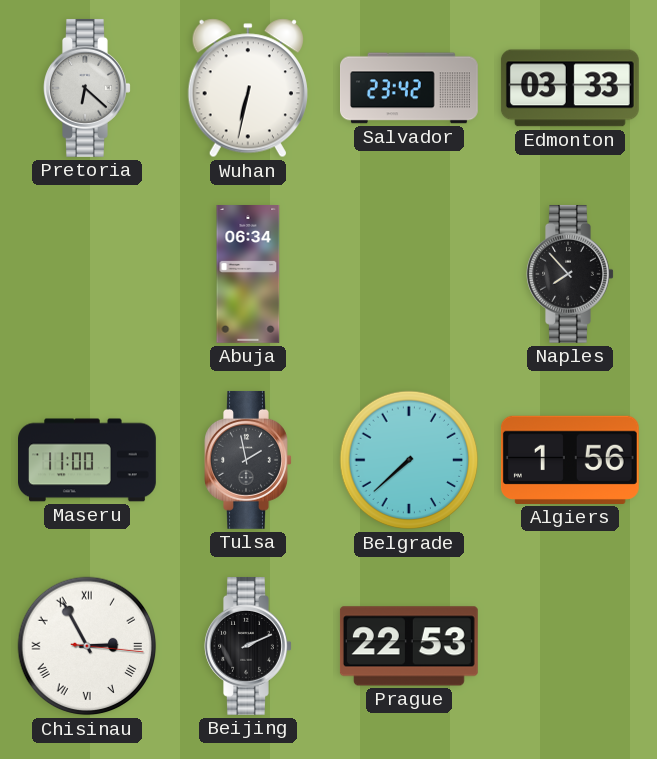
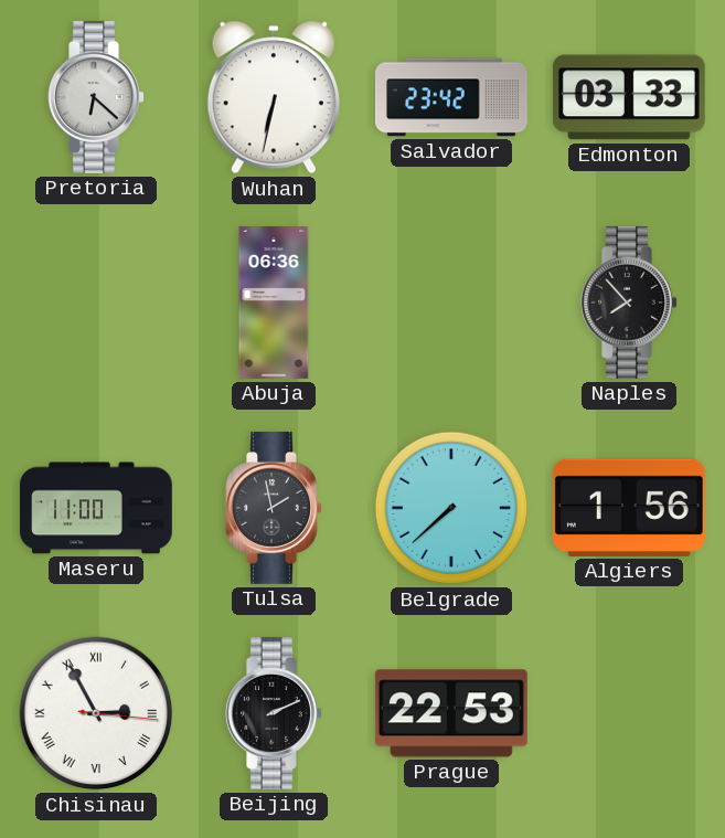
Abuja: 06:34 -> 06:36 (274, 304)
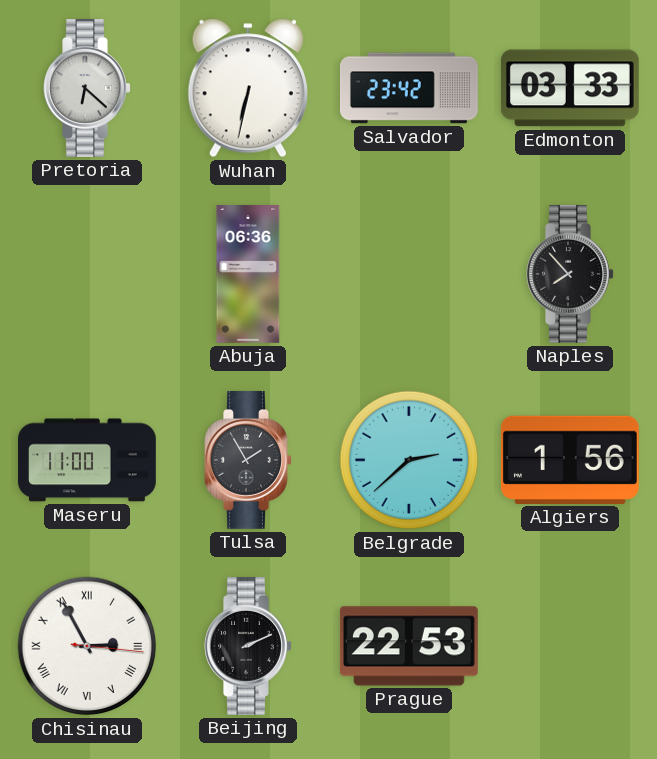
Tulsa: 1:58 -> 1:55 (248, 460)
Belgrade: 7:38 -> 2:38 (409, 460)
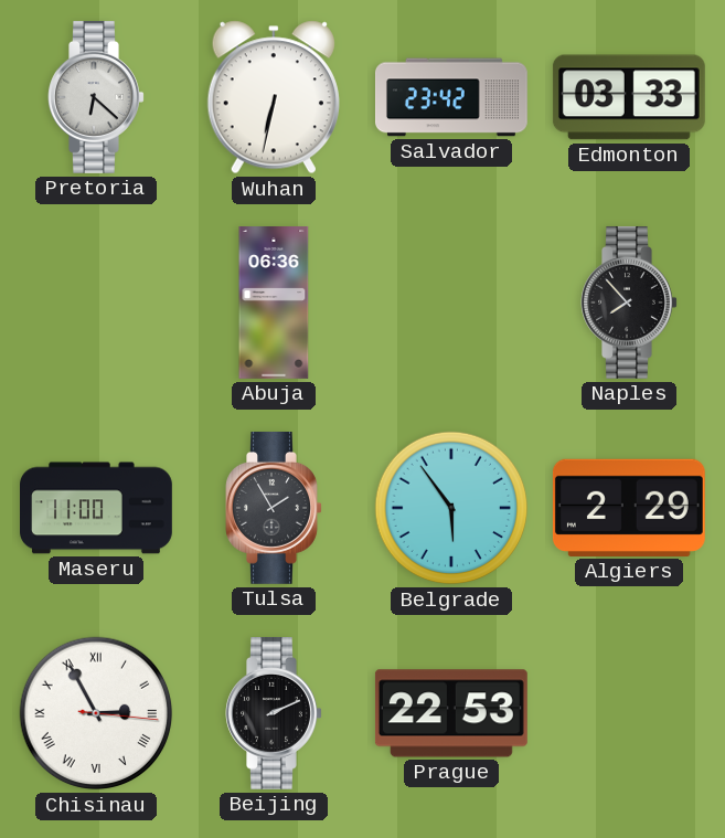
Belgrade: 2:38 -> 5:54 (451, 508)
Algiers: 1:56 -> 2:29 (629, 508)
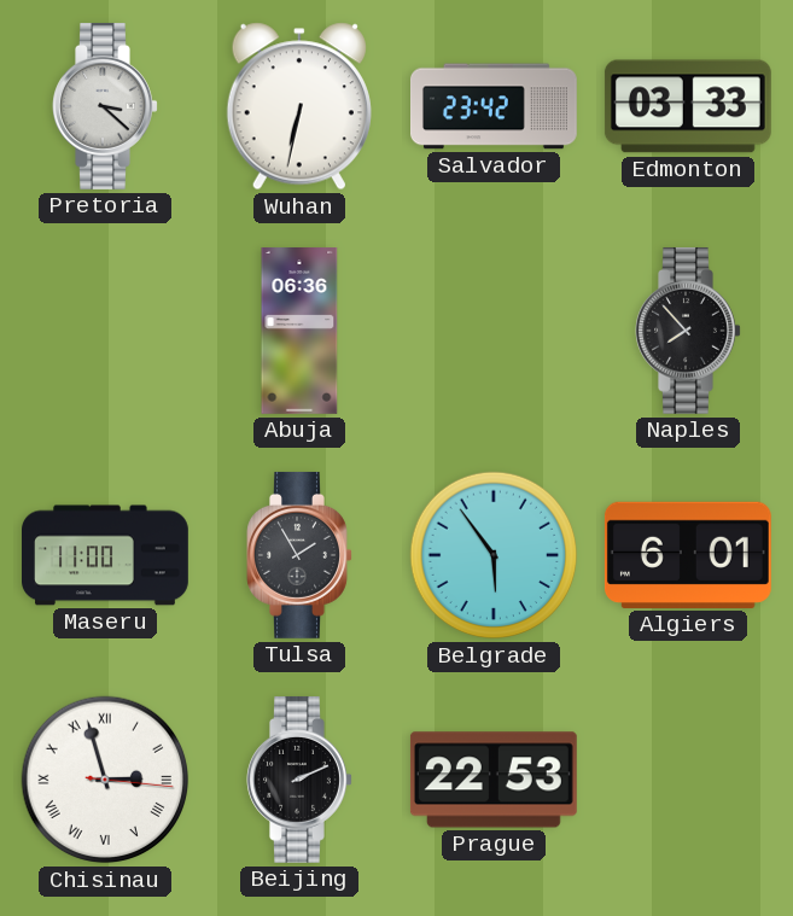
Pretoria: 6:22 -> 3:22 (105, 106)
Algiers: 2:29 -> 6:01 (688, 555)
Chisinau: 2:55 -> 2:57 (105, 780)
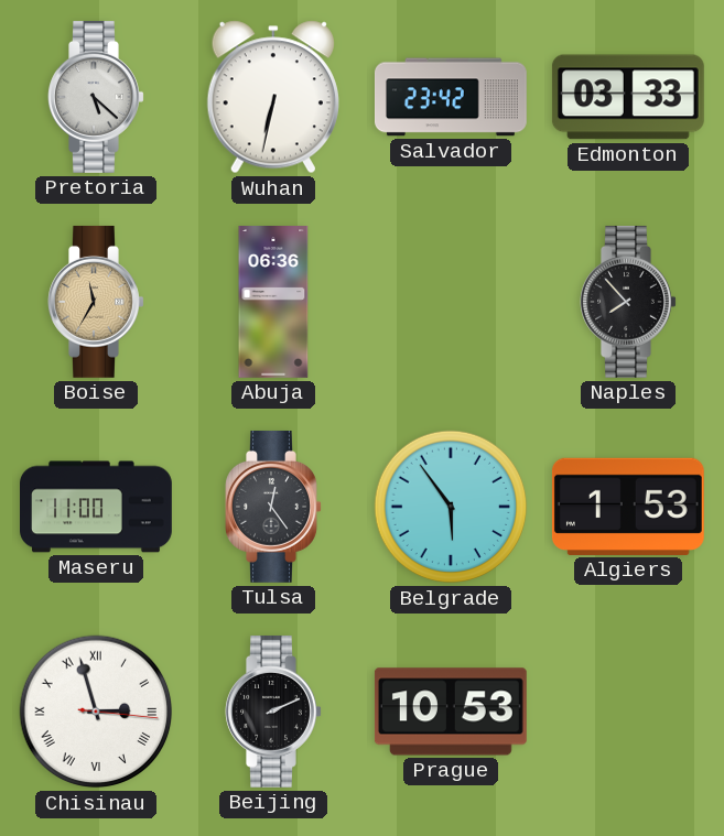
Pretoria: 3:22 -> 5:22 (96, 97)
Boise: none -> 11:35 (96, 302)
Tulsa: 1:55 -> 12:24 (273, 507)
Algiers: 6:01 -> 1:53 (628, 507)
Prague: 22:53 -> 10:53 (451, 712)
